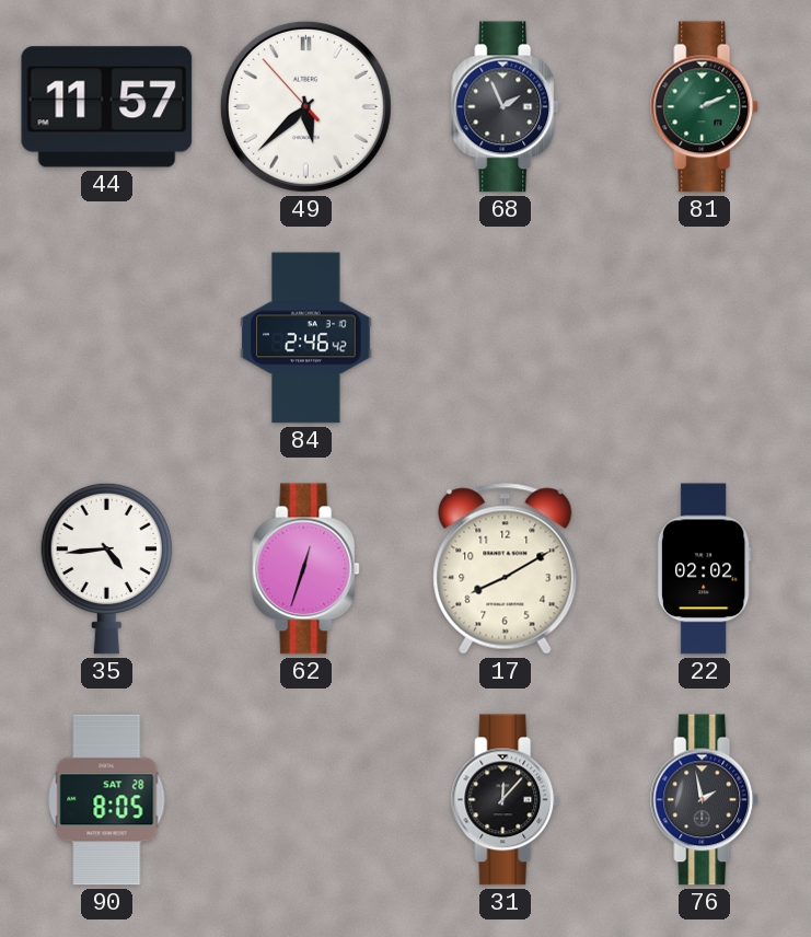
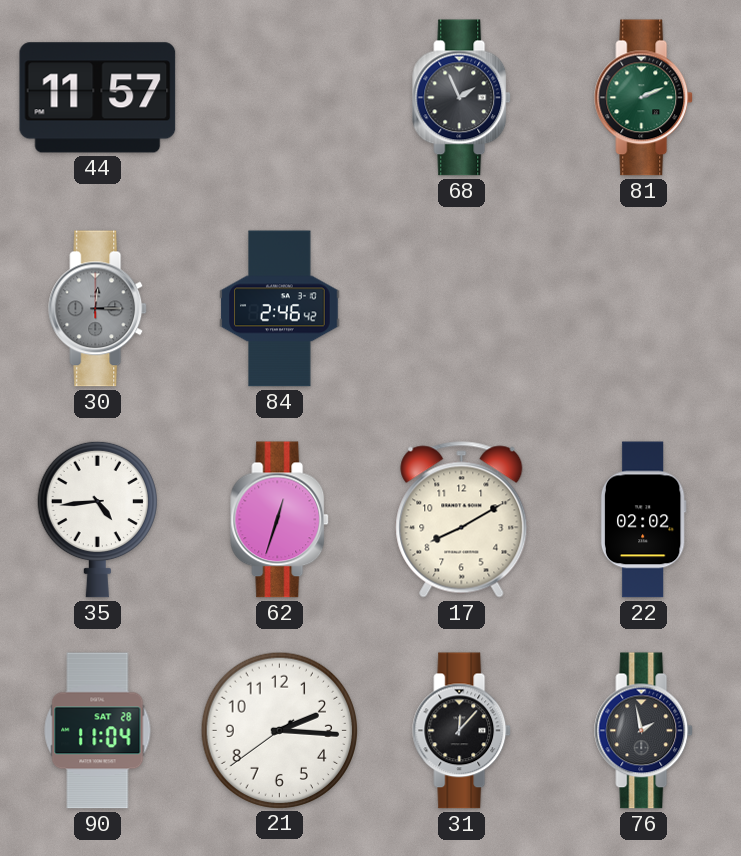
49: 5:37 -> none (305, 106)
30: none -> 12:15 (98, 309)
90: 8:05 -> 11:04 (98, 731)
21: none -> 2:15 (279, 730)
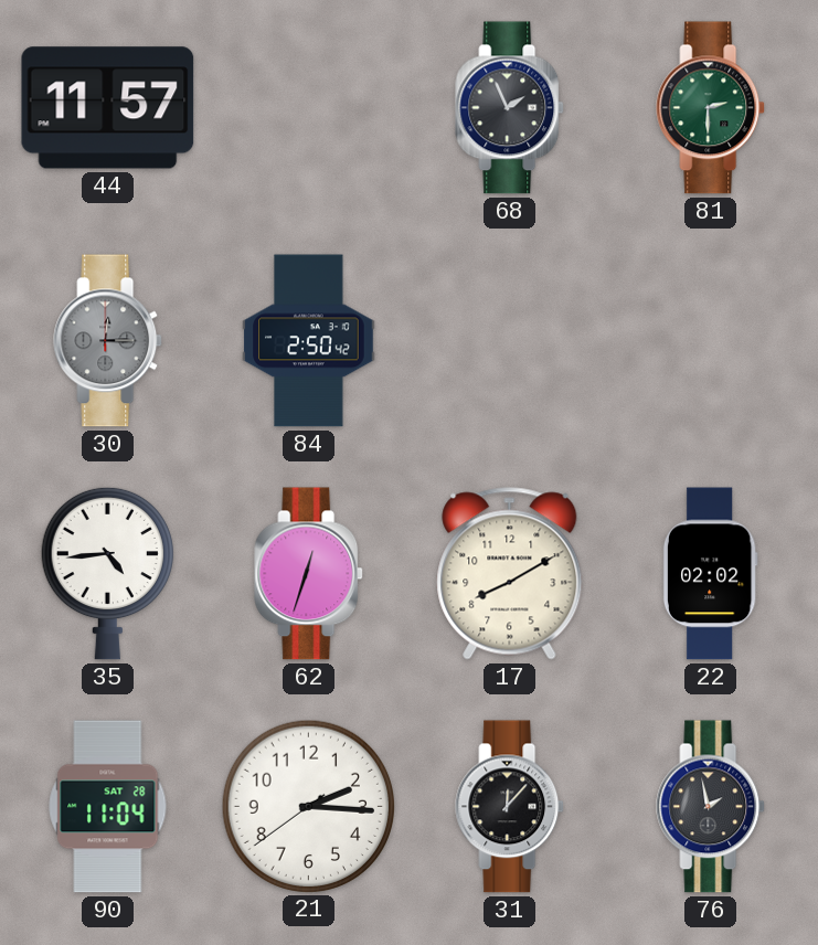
81: 2:11 -> 2:30 (711, 108)
84: 2:46 -> 2:50 (309, 341)
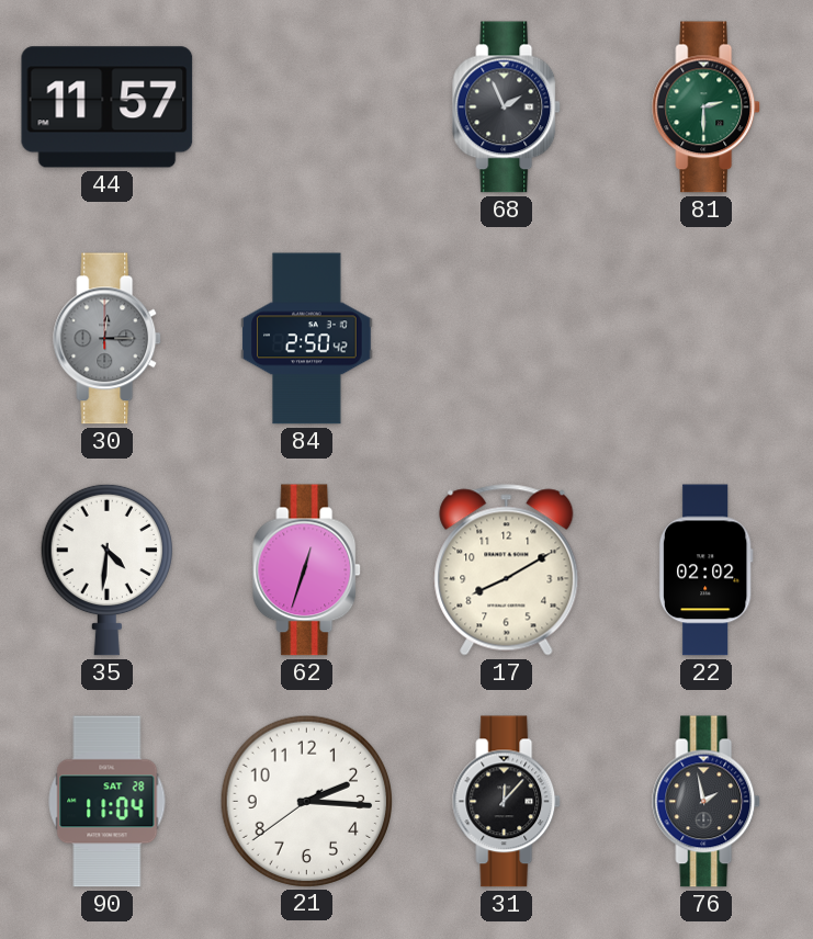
35: 4:44 -> 4:31 (106, 569)
